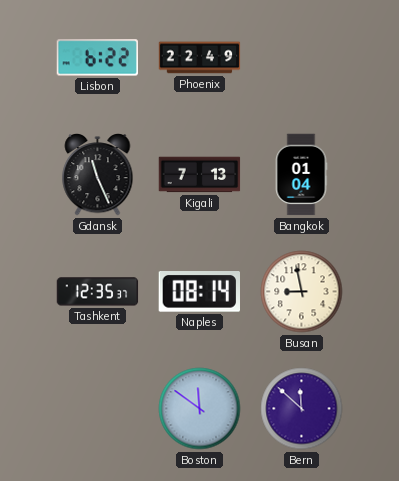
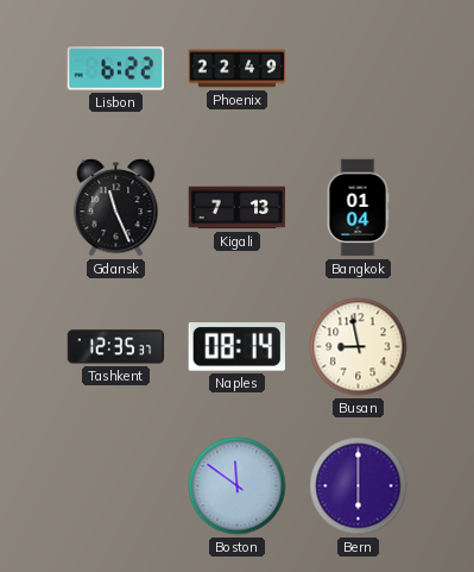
Bern: 11:52 -> 6:00 (359, 486)
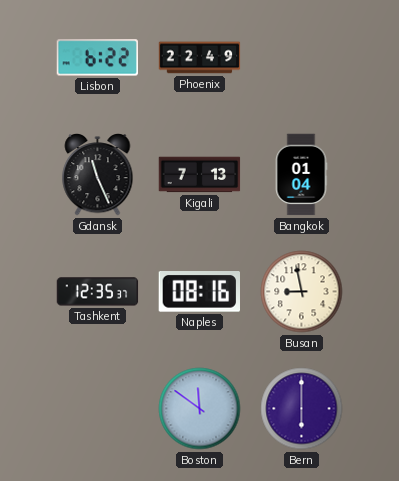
Naples: 08:14 -> 08:16 (199, 292)
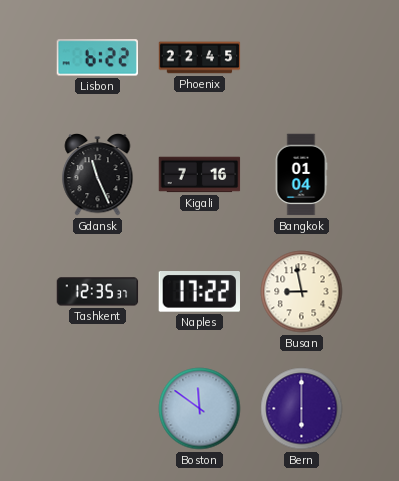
Phoenix: 22:49 -> 22:45 (200, 58)
Kigali: 7:13 -> 7:16 (200, 175)
Naples: 08:16 -> 17:22 (199, 292)
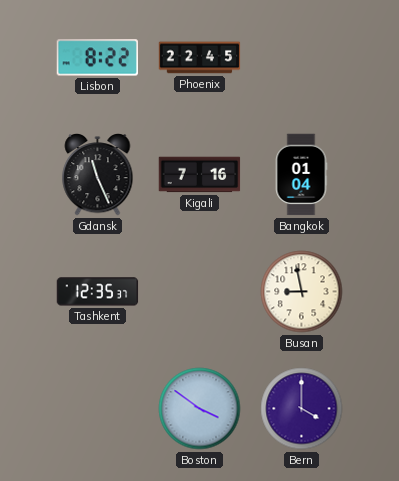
Lisbon: 6:22 -> 8:22 (97, 58)
Naples: 17:22 -> none (199, 292)
Boston: 11:51 -> 3:51 (200, 409)
Bern: 6:00 -> 4:00 (302, 409)
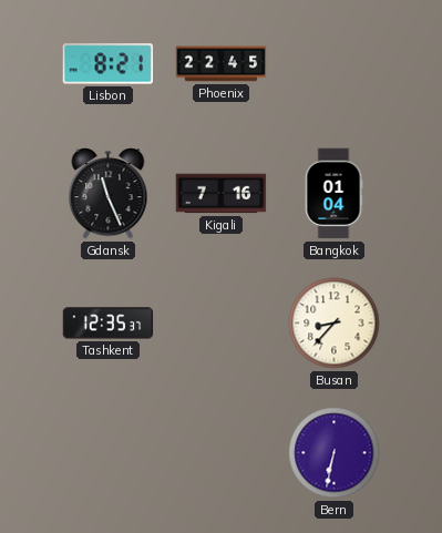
Lisbon: 8:22 -> 8:21 (107, 64)
Busan: 8:58 -> 8:37 (335, 324)
Boston: 3:51 -> none (200, 409)
Bern: 4:00 -> 6:32 (335, 453)
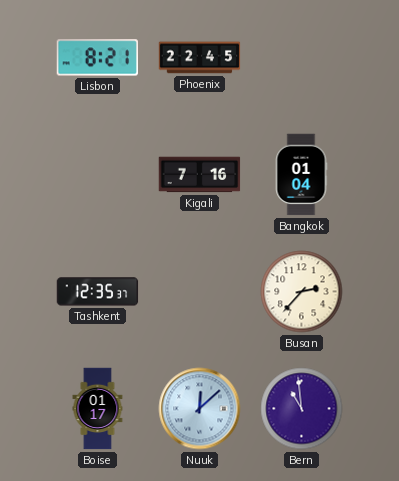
Gdansk: 11:26 -> none (109, 194)
Busan: 8:37 -> 2:37 (302, 292)
Boise: none -> 01:17 (98, 409)
Nuuk: none -> 12:08 (200, 409)
Bern: 6:32 -> 10:59 (302, 409)
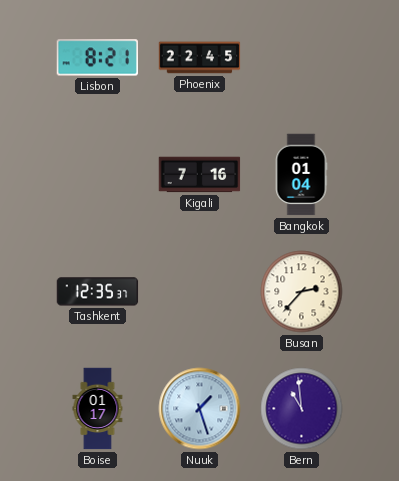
Nuuk: 12:08 -> 1:27 (200, 409)
